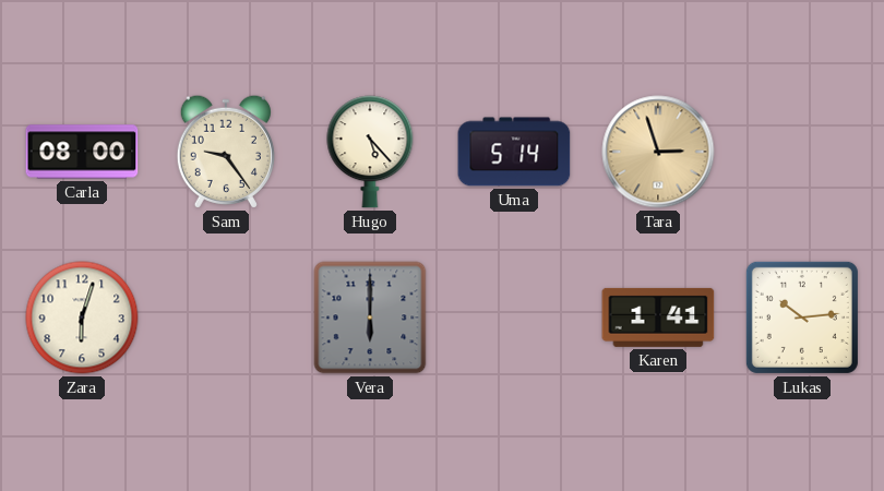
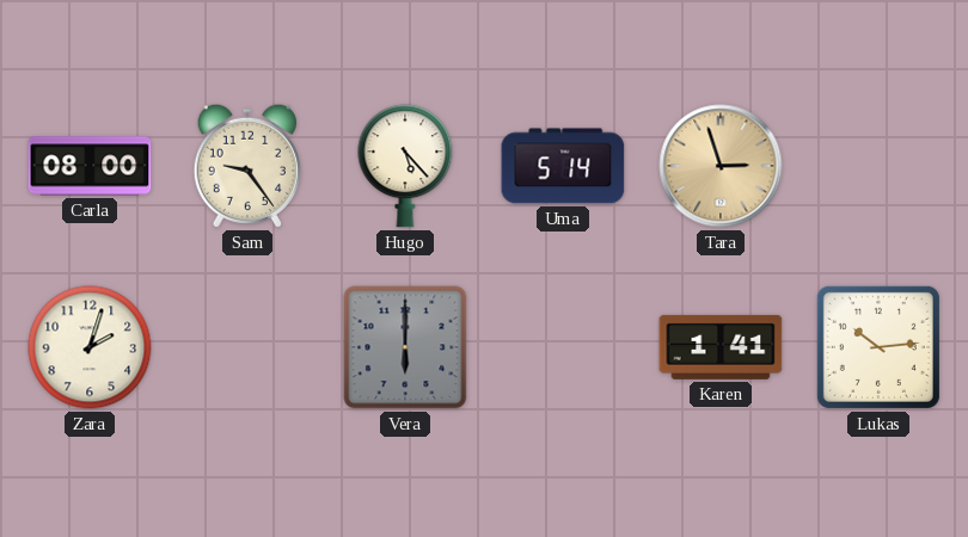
Zara: 6:03 -> 2:03 (90, 347)
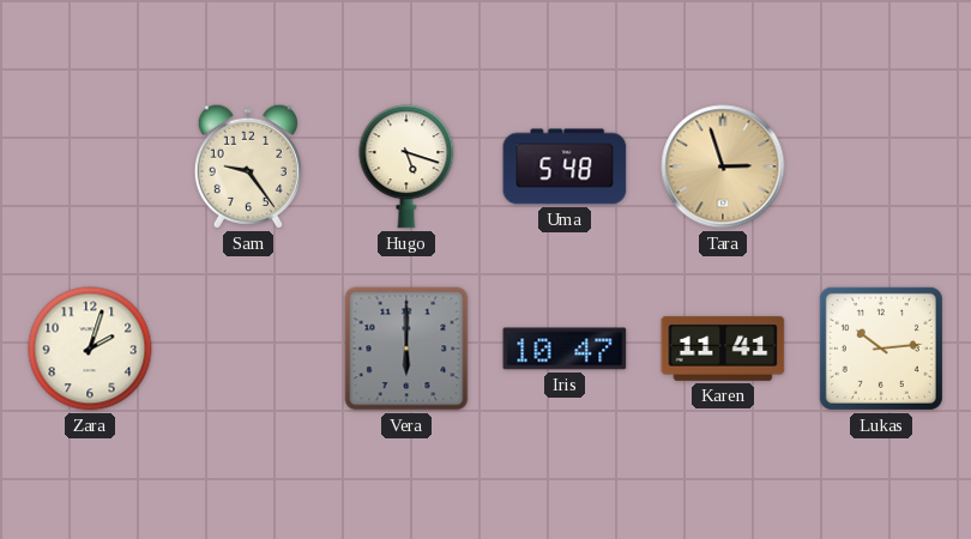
Carla: 08:00 -> none (90, 166)
Hugo: 5:23 -> 5:18 (406, 166)
Uma: 5:14 -> 5:48 (565, 166)
Iris: none -> 10:47 (565, 349)
Karen: 1:41 -> 11:41 (723, 349)
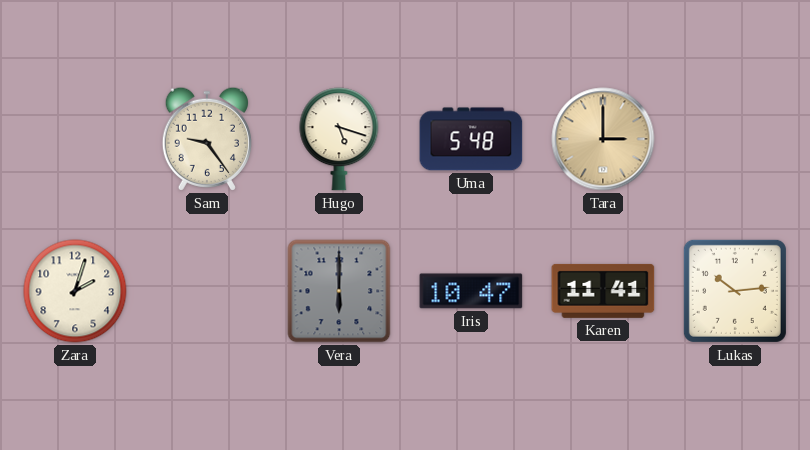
Tara: 2:57 -> 3:00 (603, 139)
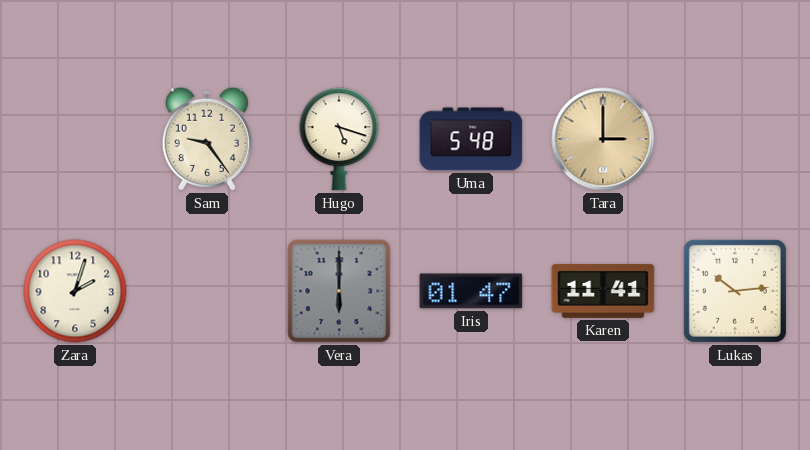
Iris: 10:47 -> 01:47 (471, 291)
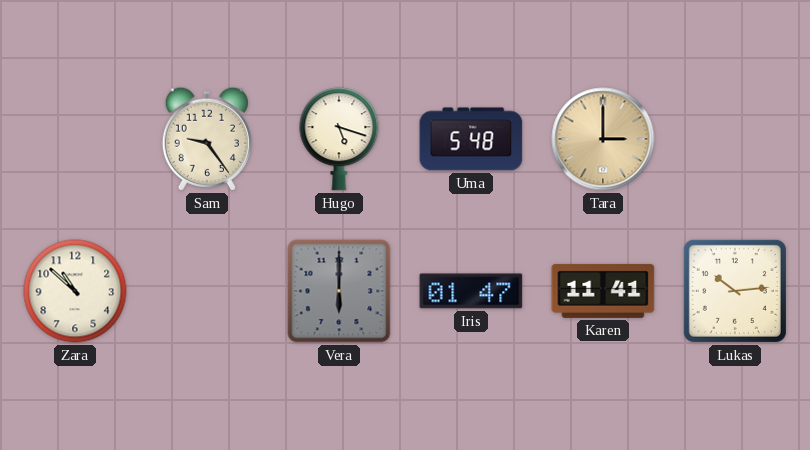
Zara: 2:03 -> 10:52 (75, 291)
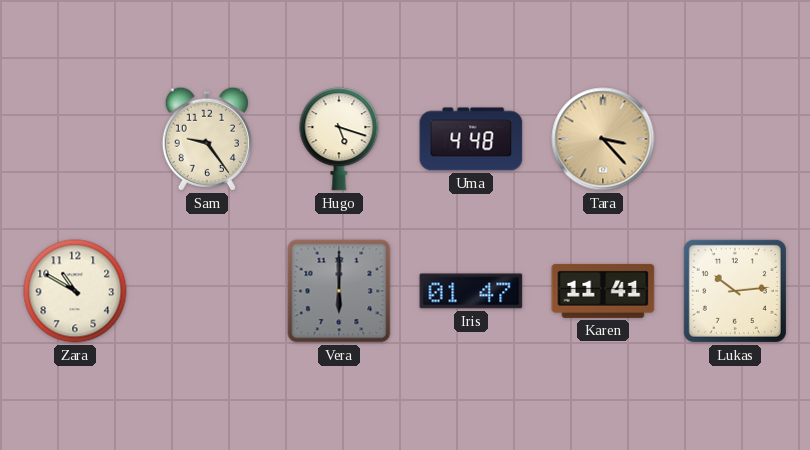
Uma: 5:48 -> 4:48 (471, 139)
Tara: 3:00 -> 3:23 (603, 139)
Zara: 10:52 -> 10:50 (75, 291)
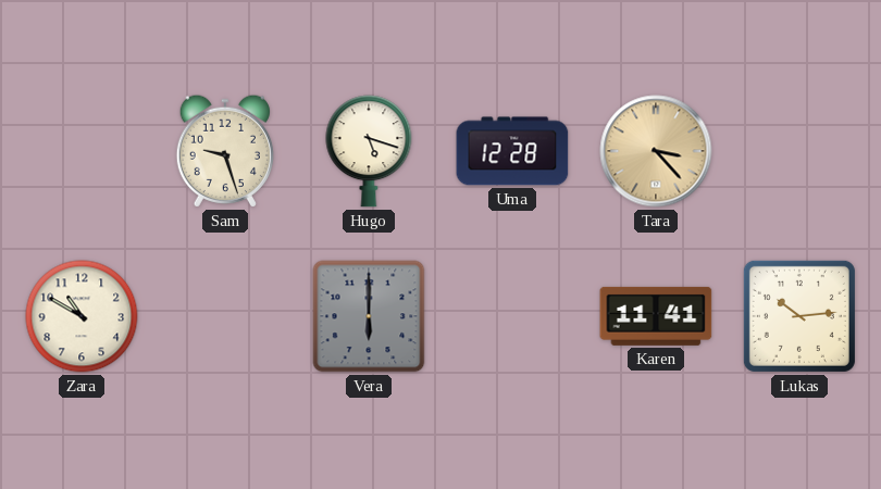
Sam: 9:24 -> 9:27 (225, 151)
Uma: 4:48 -> 12:28 (512, 151)
Iris: 01:47 -> none (471, 291)
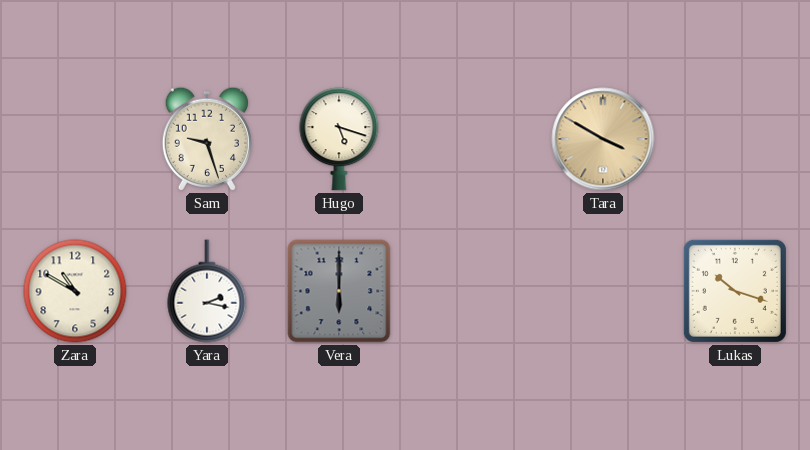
Uma: 12:28 -> none (512, 151)
Tara: 3:23 -> 3:50 (603, 139)
Yara: none -> 2:17 (207, 291)
Karen: 11:41 -> none (656, 316)
Lukas: 10:14 -> 10:18 (735, 291)
